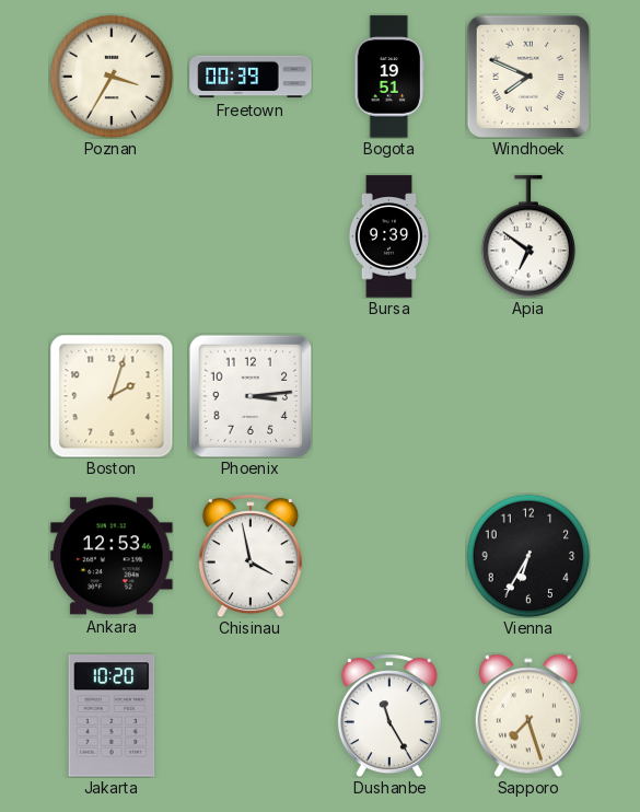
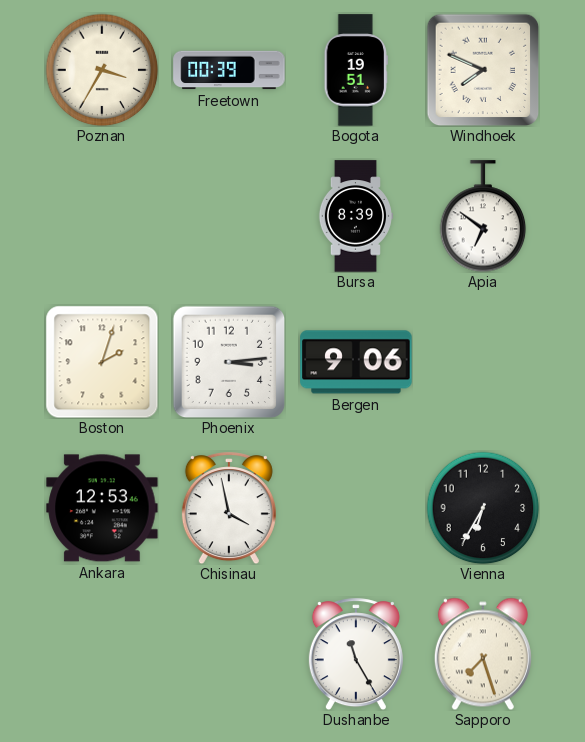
Bursa: 9:39 -> 8:39 (355, 216)
Bergen: none -> 9:06 (356, 362)
Jakarta: 10:20 -> none (112, 716)
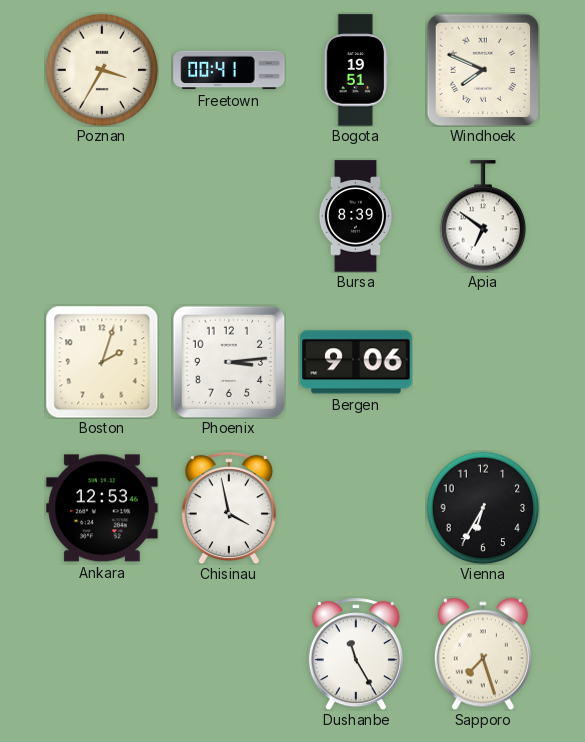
Freetown: 00:39 -> 00:41 (229, 70)
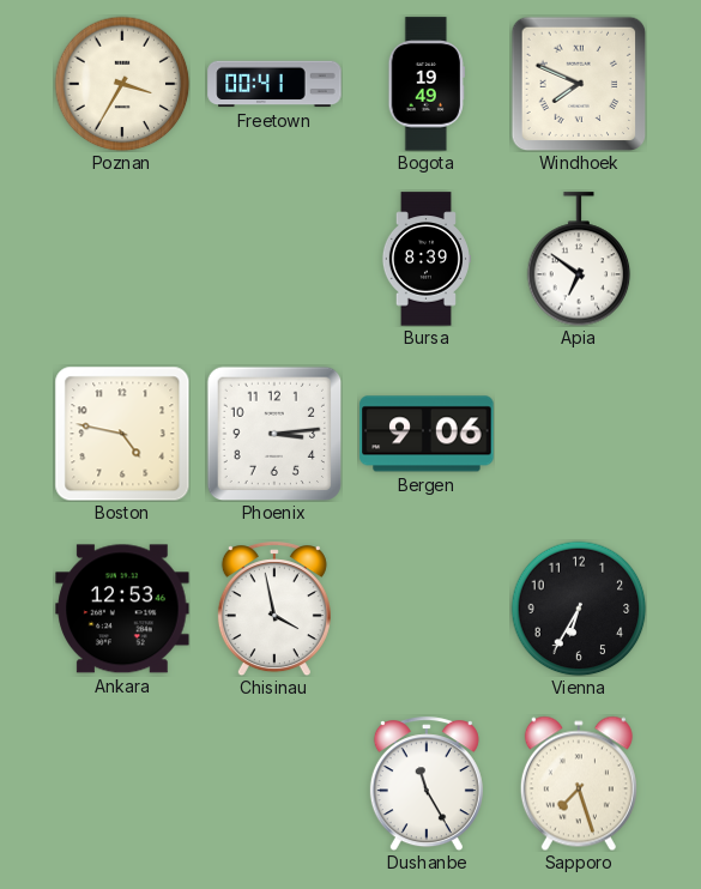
Bogota: 19:51 -> 19:49 (427, 84)
Boston: 2:03 -> 4:47 (122, 434)
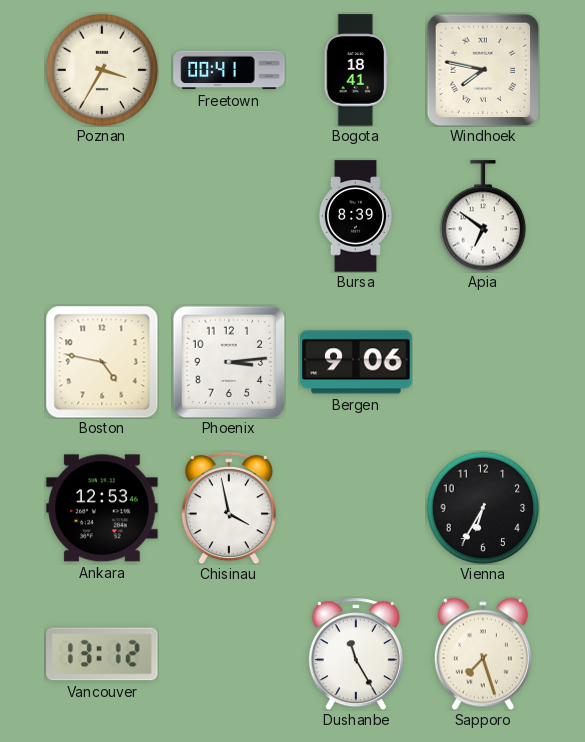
Bogota: 19:49 -> 18:41 (356, 70)
Windhoek: 7:49 -> 7:47 (483, 70)
Vancouver: none -> 13:12 (102, 654)
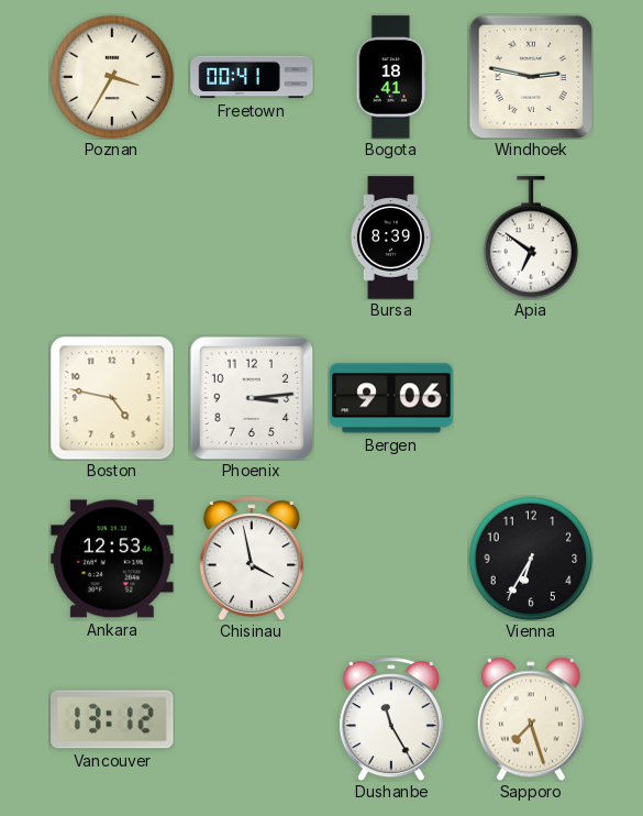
Windhoek: 7:47 -> 2:47 (531, 77)
